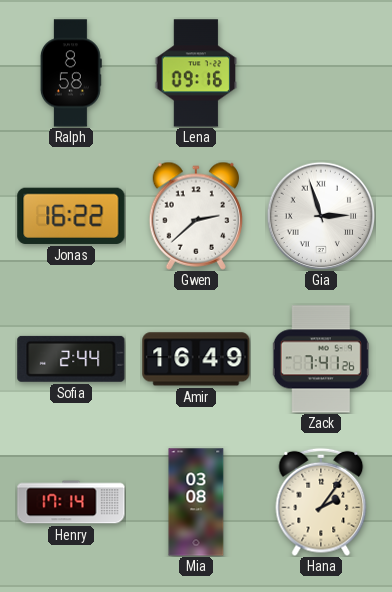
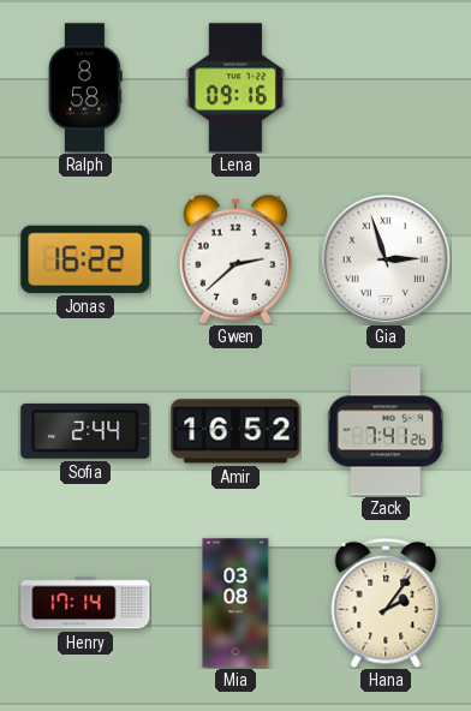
Amir: 16:49 -> 16:52 (235, 431)
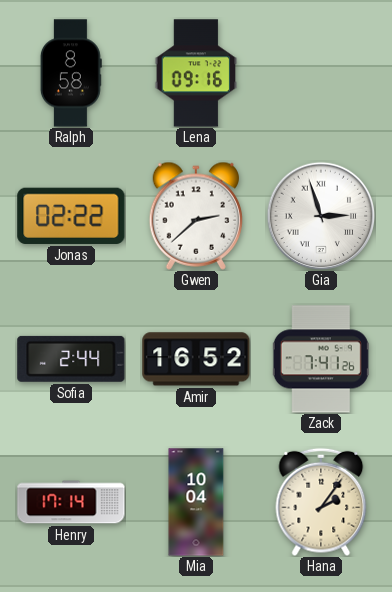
Jonas: 16:22 -> 02:22 (71, 216)
Mia: 03:08 -> 10:04 (196, 502)
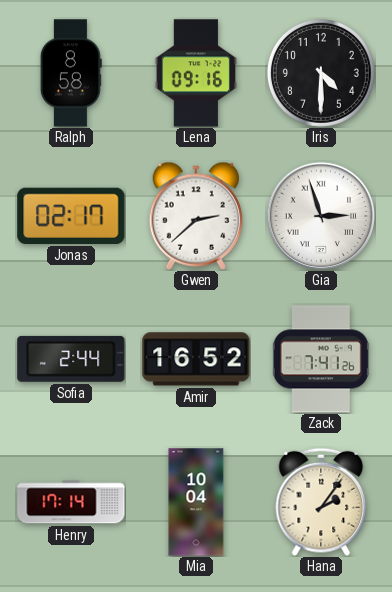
Iris: none -> 4:30 (321, 73)
Jonas: 02:22 -> 02:17 (71, 216)
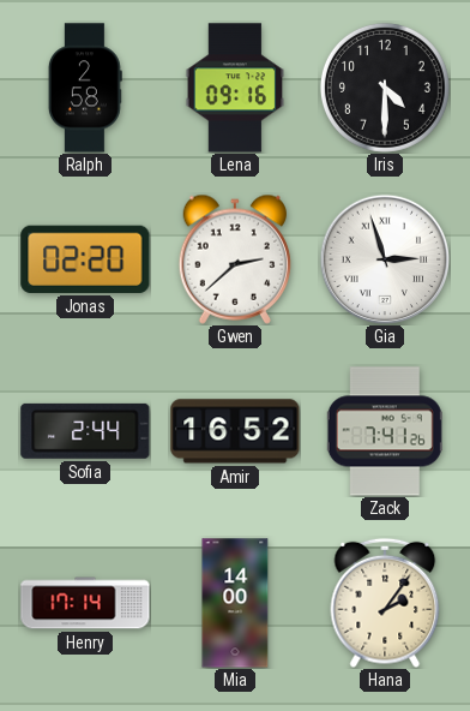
Ralph: 8:58 -> 2:58 (85, 88)
Jonas: 02:17 -> 02:20 (85, 259)
Mia: 10:04 -> 14:00 (235, 603)
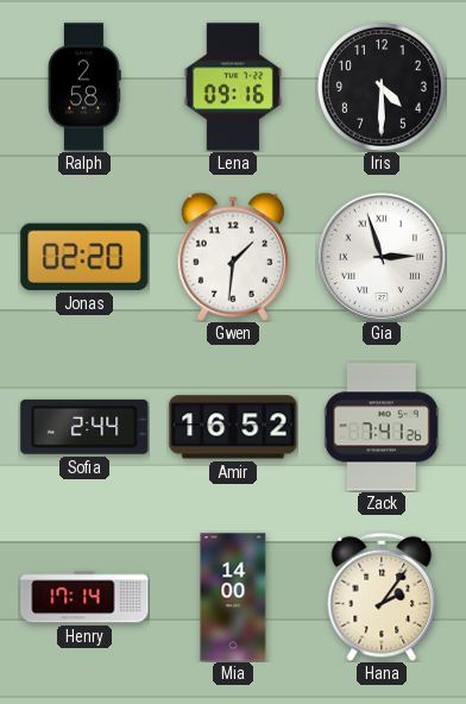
Gwen: 2:38 -> 1:31 (232, 257)
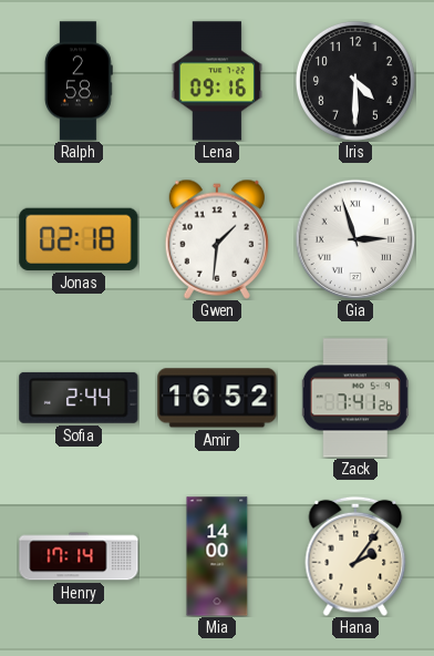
Jonas: 02:20 -> 02:18 (79, 239)
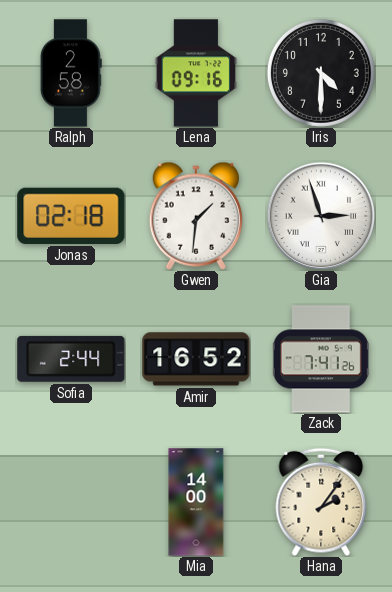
Henry: 17:14 -> none (79, 556)
